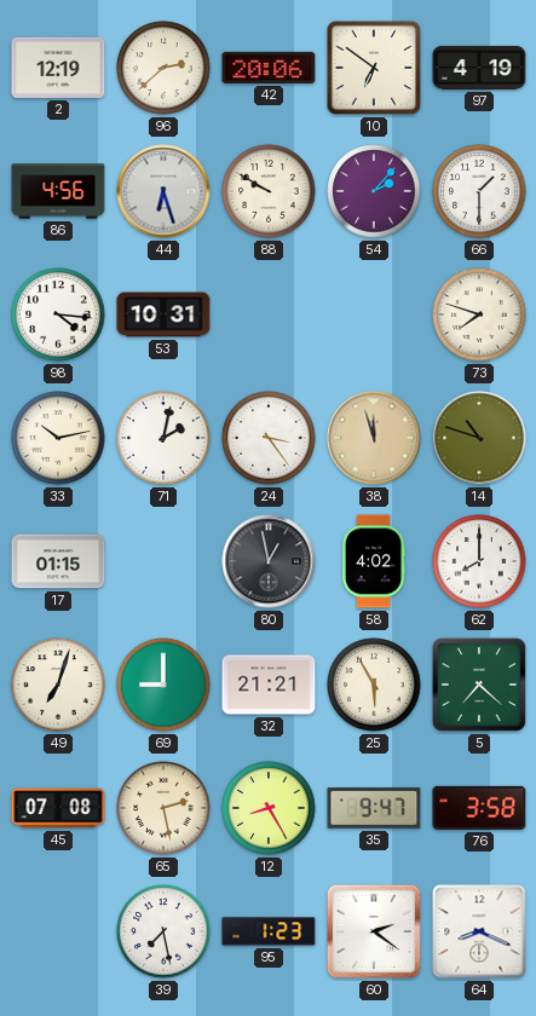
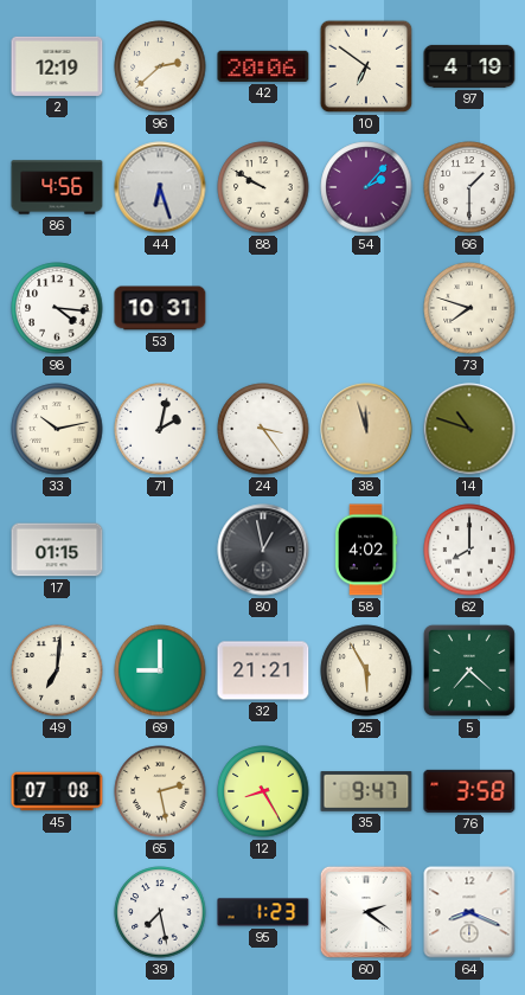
49: 7:03 -> 7:01 (57, 670)
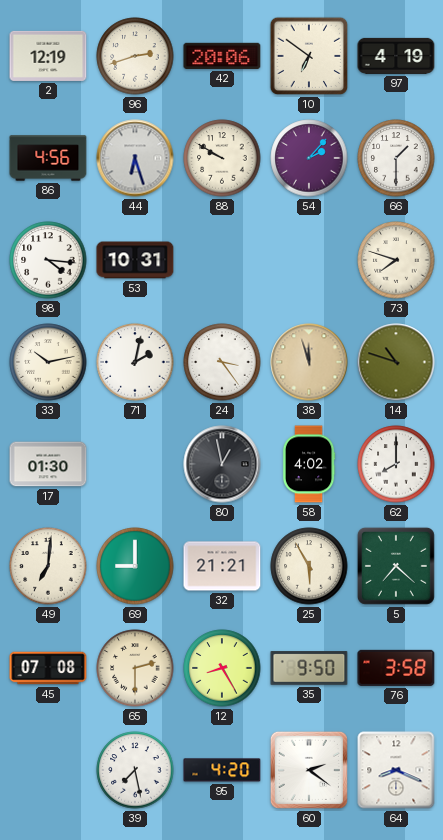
96: 2:38 -> 2:42 (135, 56)
17: 01:15 -> 01:30 (48, 464)
65: 2:28 -> 2:30 (135, 668)
35: 9:47 -> 9:50 (309, 668)
95: 1:23 -> 4:20 (222, 770)
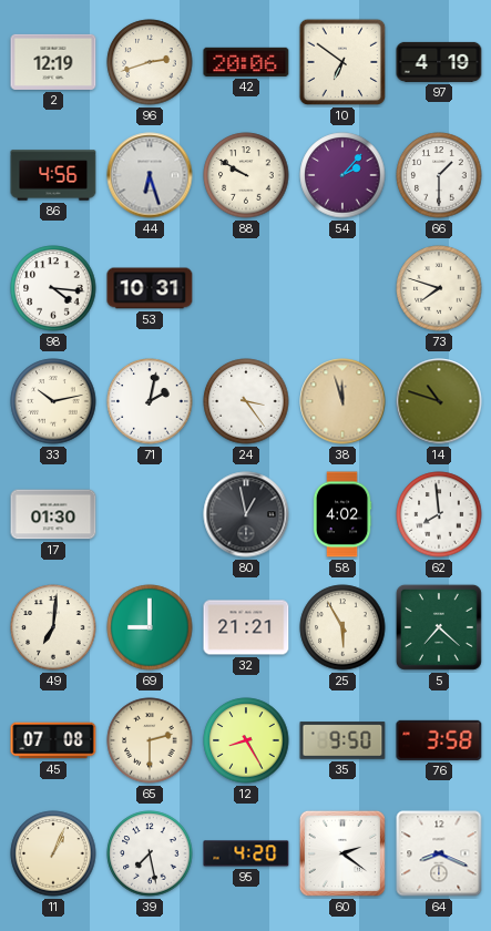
62: 8:00 -> 7:59 (439, 514)
11: none -> 1:04 (53, 853)
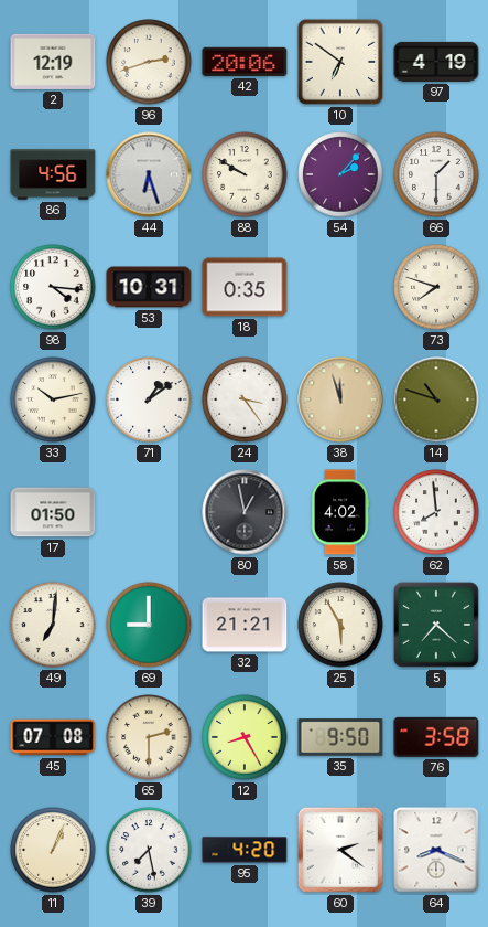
18: none -> 0:35 (245, 287)
71: 2:02 -> 1:09 (149, 399)
17: 01:30 -> 01:50 (53, 512)
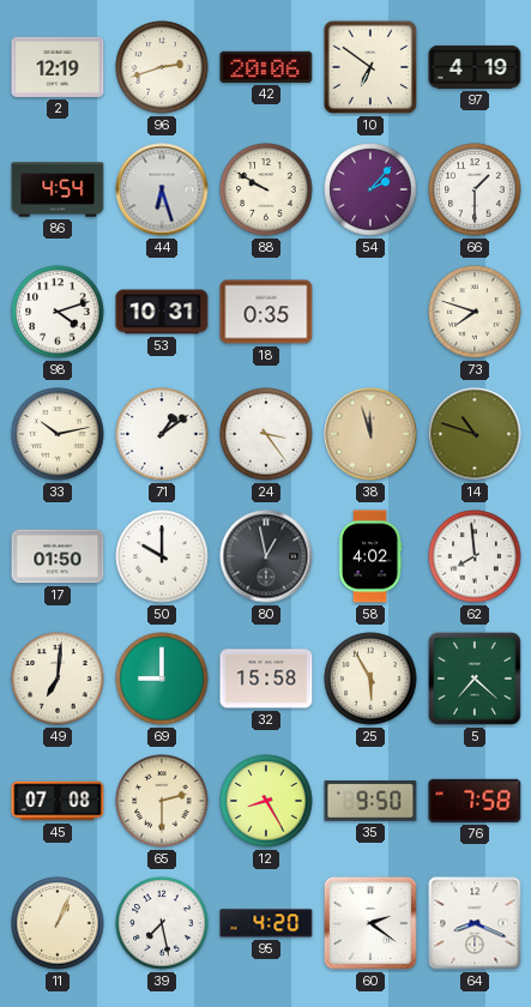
86: 4:56 -> 4:54 (58, 189)
98: 4:16 -> 4:12 (58, 312)
50: none -> 10:00 (162, 556)
32: 21:21 -> 15:58 (266, 679)
76: 3:58 -> 7:58 (475, 801)
